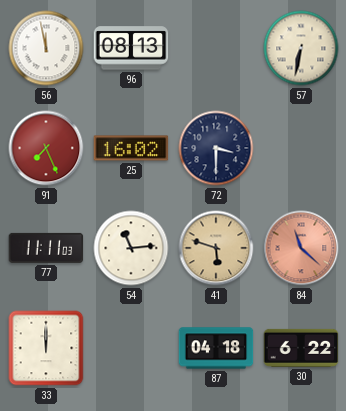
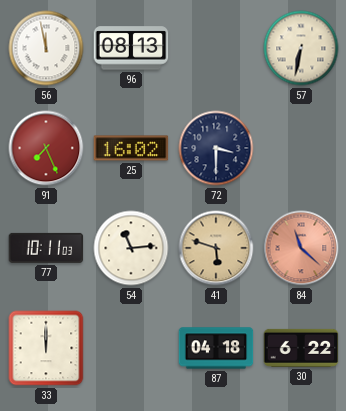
77: 11:11 -> 10:11 (46, 248)
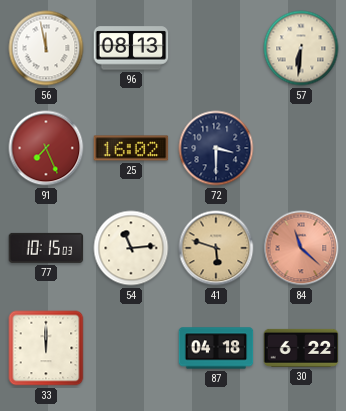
57: 6:32 -> 6:31 (301, 48)
77: 10:11 -> 10:15 (46, 248)
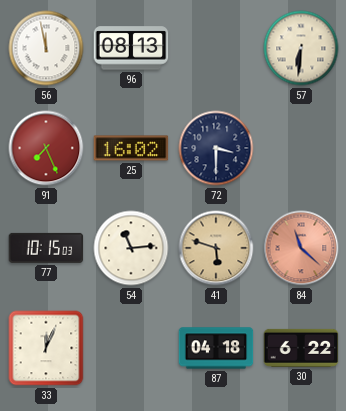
33: 12:00 -> 12:04 (46, 348)
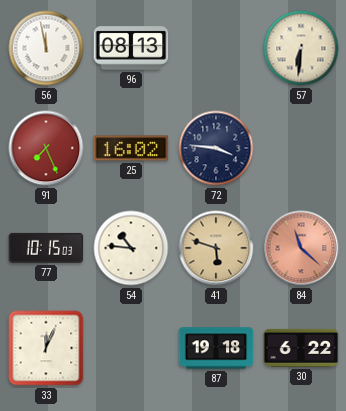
72: 3:30 -> 3:46 (216, 148)
54: 11:14 -> 10:46 (131, 248)
87: 04:18 -> 19:18 (216, 348)
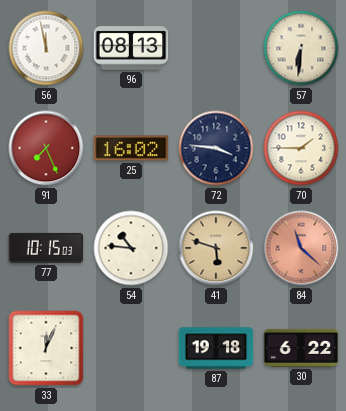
70: none -> 1:45 (301, 148)
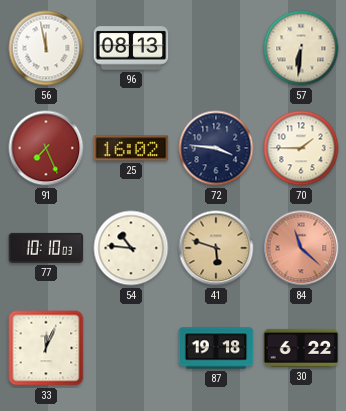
77: 10:15 -> 10:10 (46, 248)
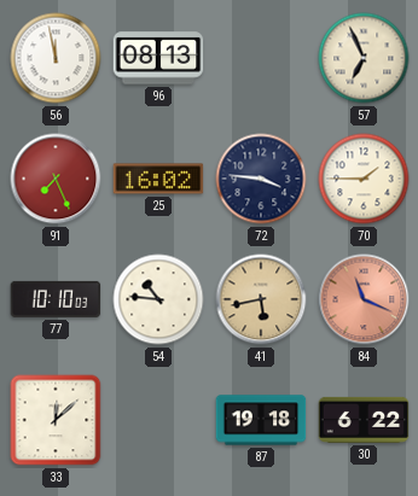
57: 6:31 -> 6:56 (364, 58)
41: 5:48 -> 5:43 (261, 299)
84: 11:22 -> 11:19 (364, 299)
33: 12:04 -> 12:08 (56, 420)
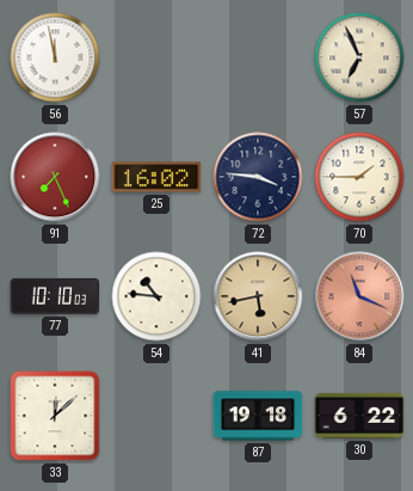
96: 08:13 -> none (158, 58)
